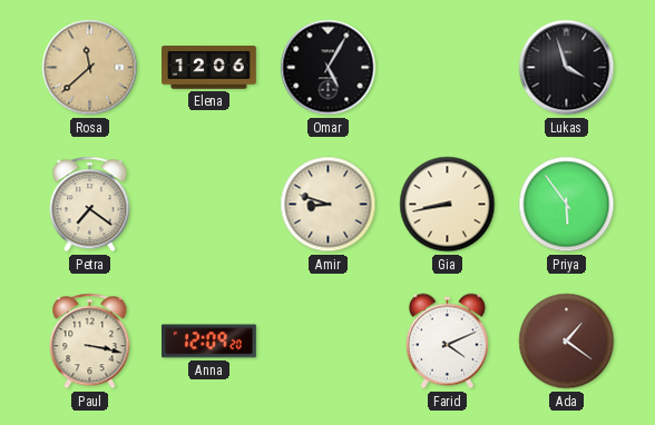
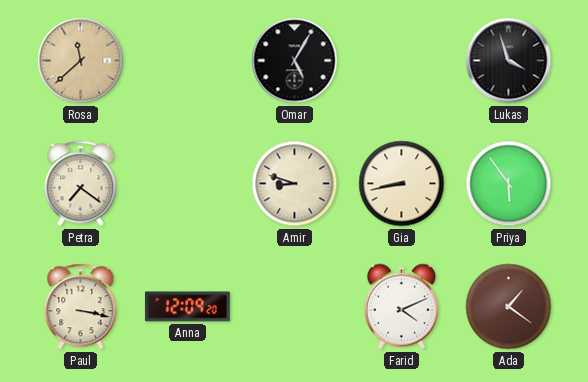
Elena: 12:06 -> none (209, 68)
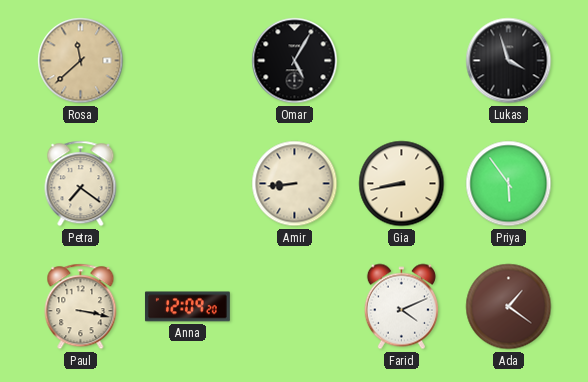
Amir: 8:48 -> 8:44 (295, 184)
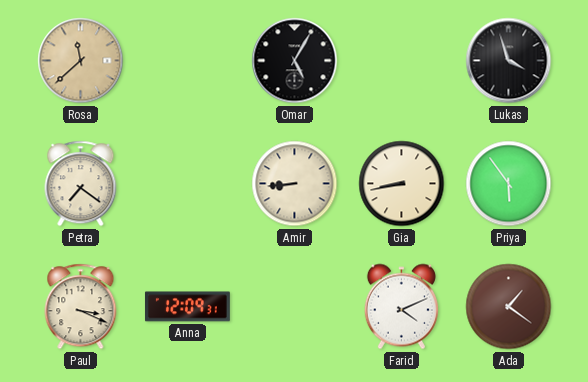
Paul: 3:17 -> 3:19 (81, 307)
Anna: 12:09:20 -> 12:09:31 (187, 307)
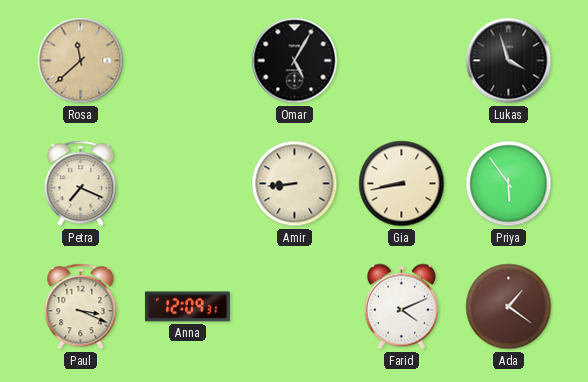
Petra: 7:21 -> 7:19 (81, 184)
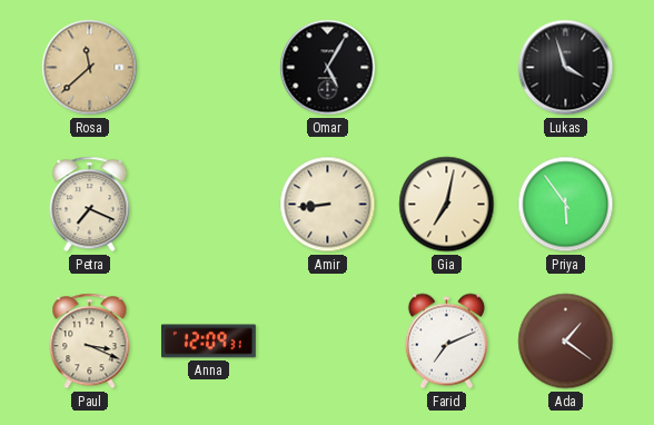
Gia: 8:43 -> 7:02 (447, 205)
Farid: 4:11 -> 7:11 (446, 342)
